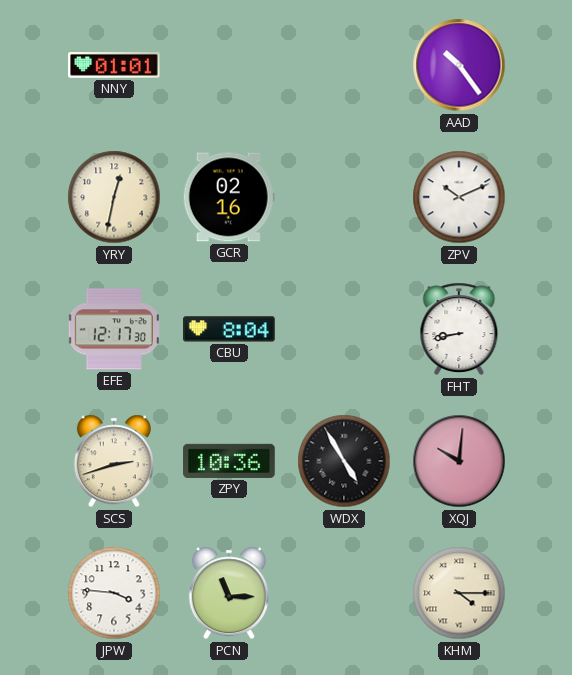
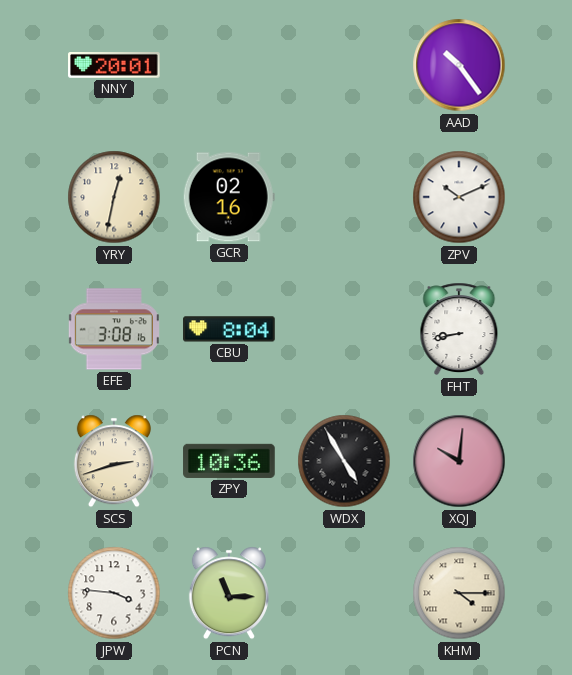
NNY: 01:01 -> 20:01 (114, 66)
EFE: 12:17 -> 3:08 (114, 329)
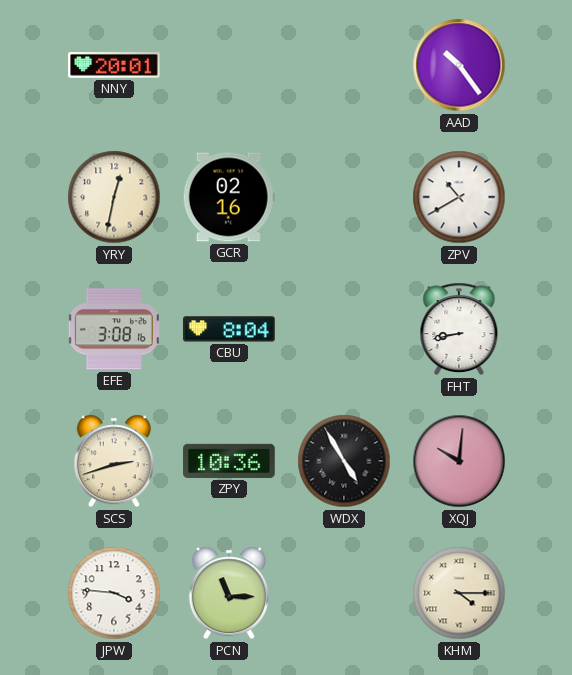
ZPV: 10:11 -> 10:40 (459, 197)
